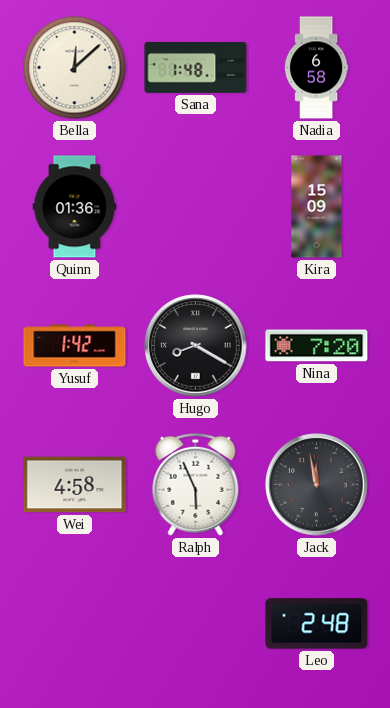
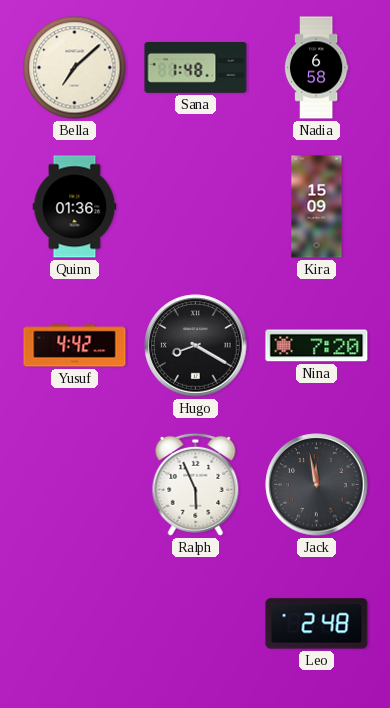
Bella: 12:08 -> 7:08 (75, 68)
Yusuf: 1:42 -> 4:42 (75, 346)
Wei: 4:58 -> none (75, 485)
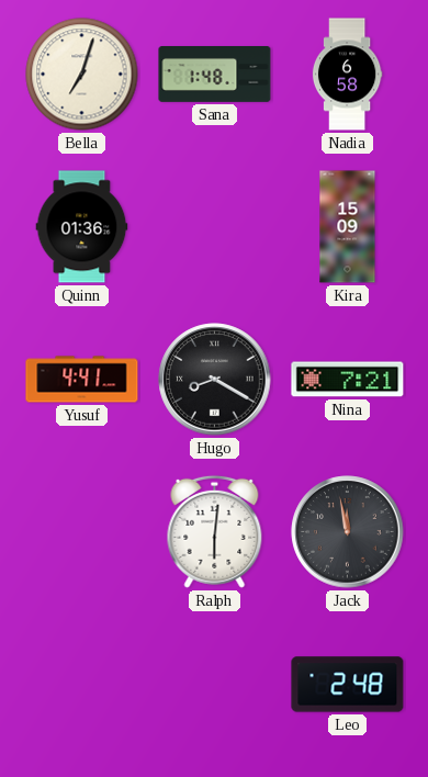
Bella: 7:08 -> 7:03 (82, 75)
Yusuf: 4:42 -> 4:41 (82, 380)
Nina: 7:20 -> 7:21 (348, 380)
Ralph: 5:56 -> 6:01 (215, 531)
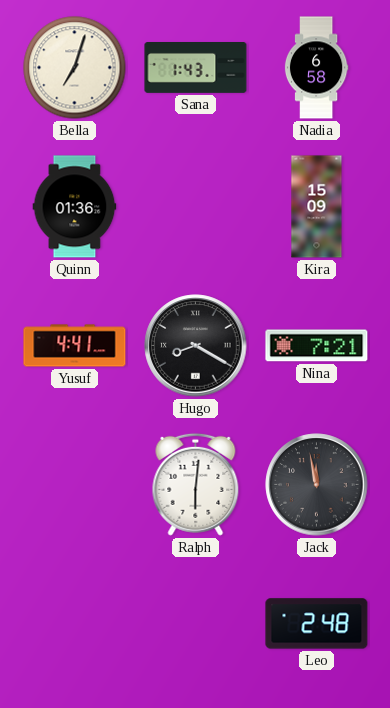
Sana: 1:48 -> 1:43 (196, 68)
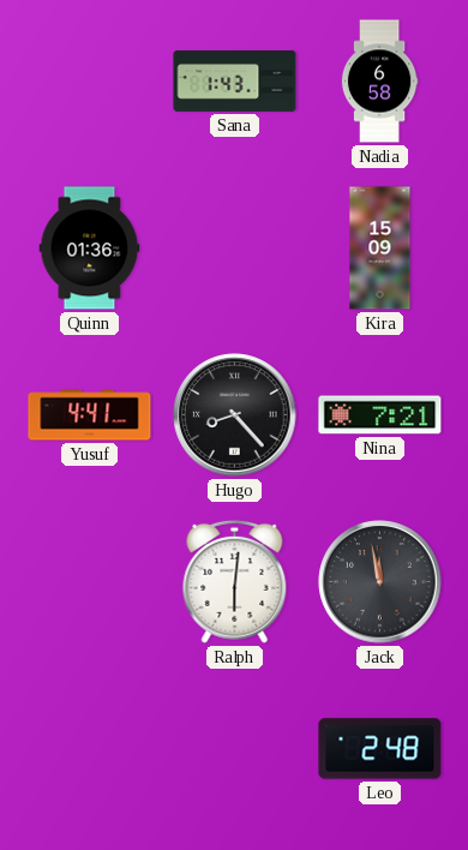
Bella: 7:03 -> none (75, 68)
Hugo: 8:20 -> 8:23 (235, 415)
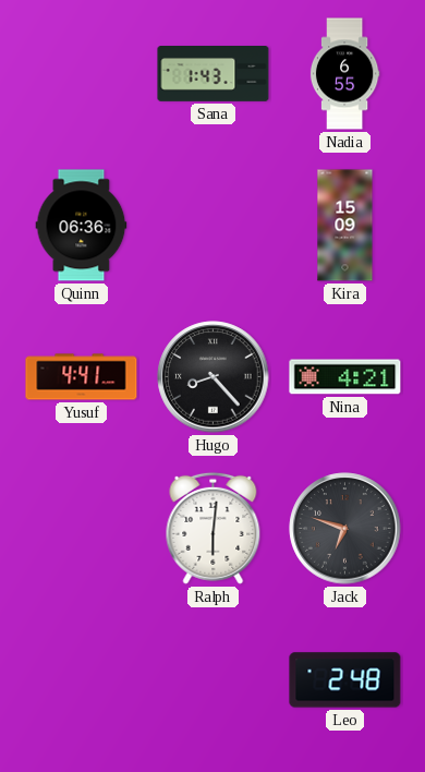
Nadia: 6:58 -> 6:55 (344, 74)
Quinn: 01:36 -> 06:36 (82, 226)
Nina: 7:21 -> 4:21 (345, 377)
Jack: 11:58 -> 6:48 (345, 529)
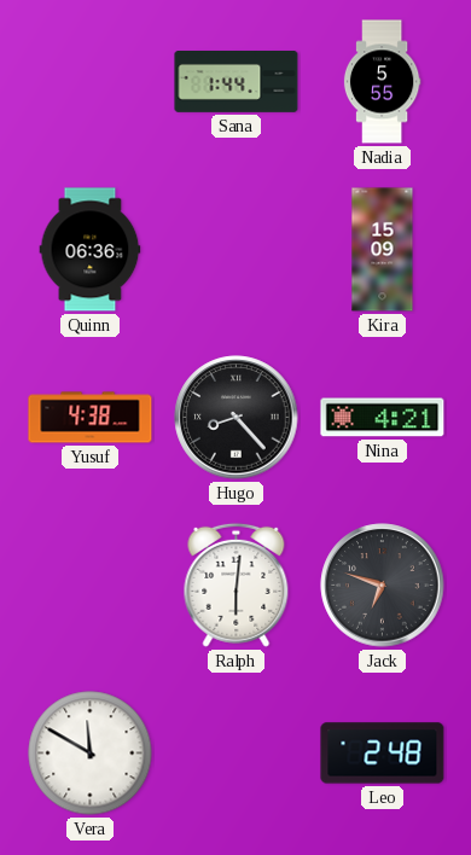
Sana: 1:43 -> 1:44 (237, 82)
Nadia: 6:55 -> 5:55 (382, 82)
Yusuf: 4:41 -> 4:38 (91, 418)
Vera: none -> 11:50 (91, 754)
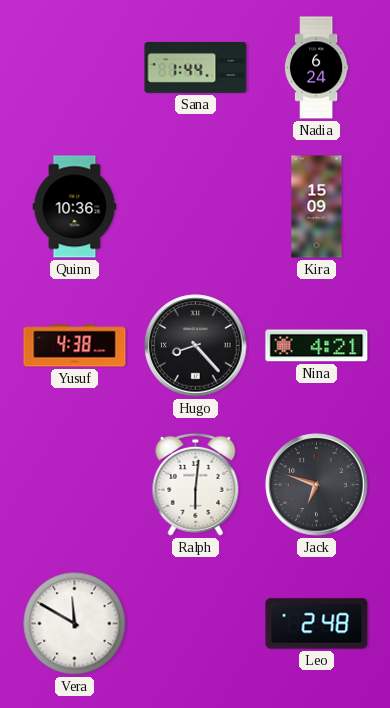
Nadia: 5:55 -> 6:24 (316, 68)
Quinn: 06:36 -> 10:36 (75, 207)
